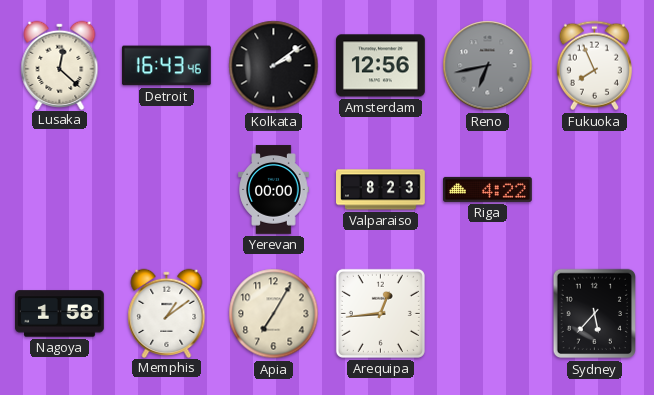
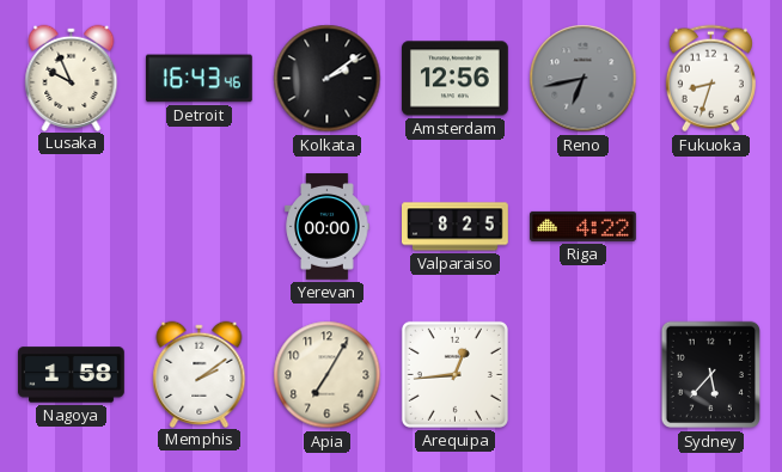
Lusaka: 12:22 -> 9:56 (72, 78)
Fukuoka: 7:56 -> 8:33 (710, 79)
Valparaiso: 8:23 -> 8:25 (456, 227)
Memphis: 1:09 -> 2:09 (200, 374)
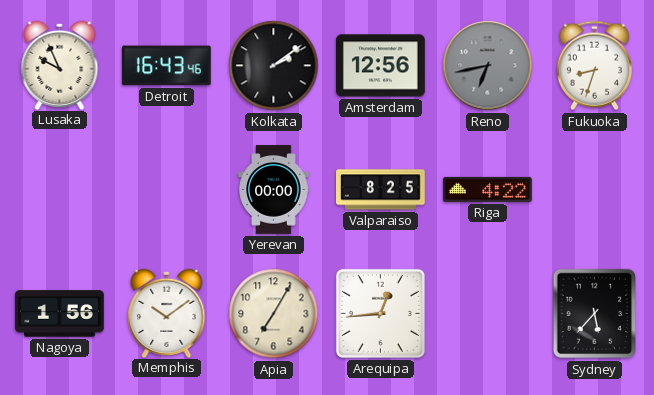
Nagoya: 1:58 -> 1:56 (60, 314)
Memphis: 2:09 -> 10:09 (167, 313)
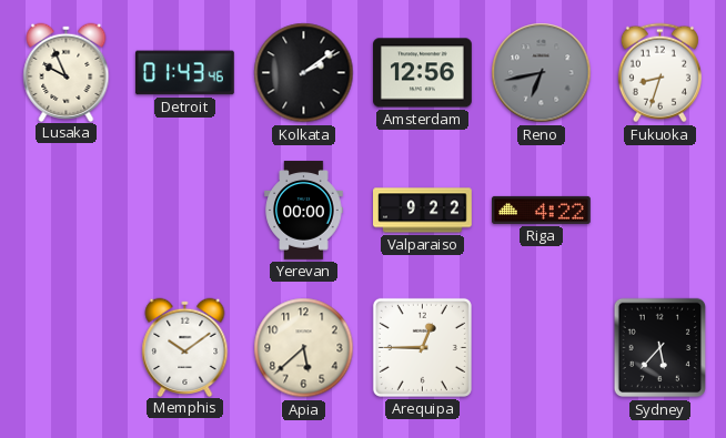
Detroit: 16:43 -> 01:43 (185, 73)
Valparaiso: 8:25 -> 9:22 (423, 211)
Nagoya: 1:56 -> none (60, 314)
Apia: 7:05 -> 5:38 (304, 348)
Arequipa: 12:44 -> 12:45 (422, 347)
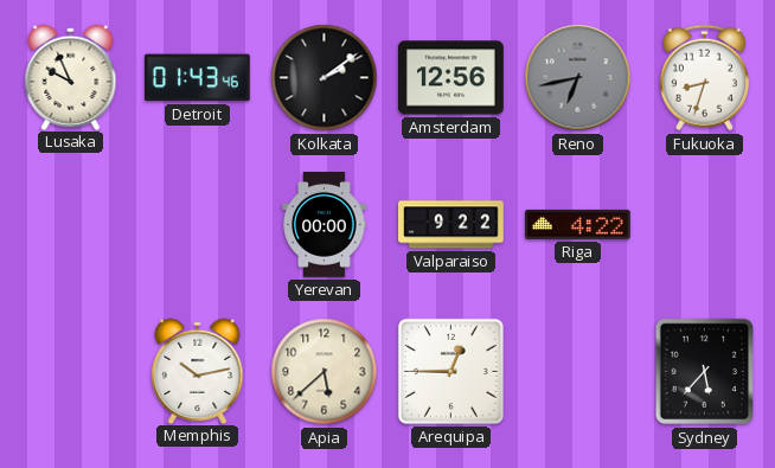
Memphis: 10:09 -> 10:13 (198, 371)
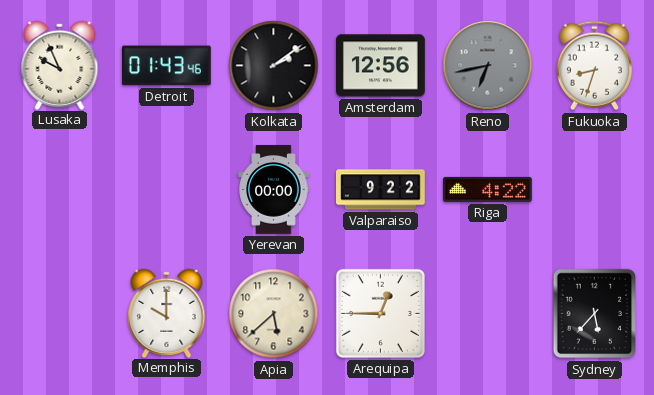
Memphis: 10:13 -> 10:00 (167, 313)
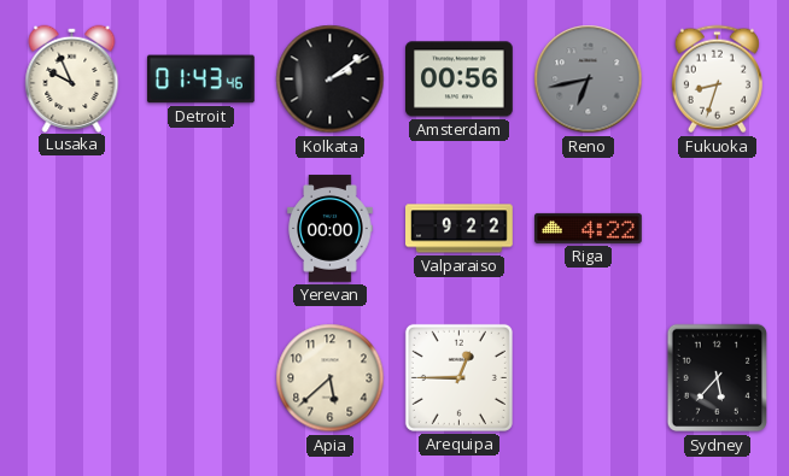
Amsterdam: 12:56 -> 00:56 (460, 80)
Memphis: 10:00 -> none (167, 313)
